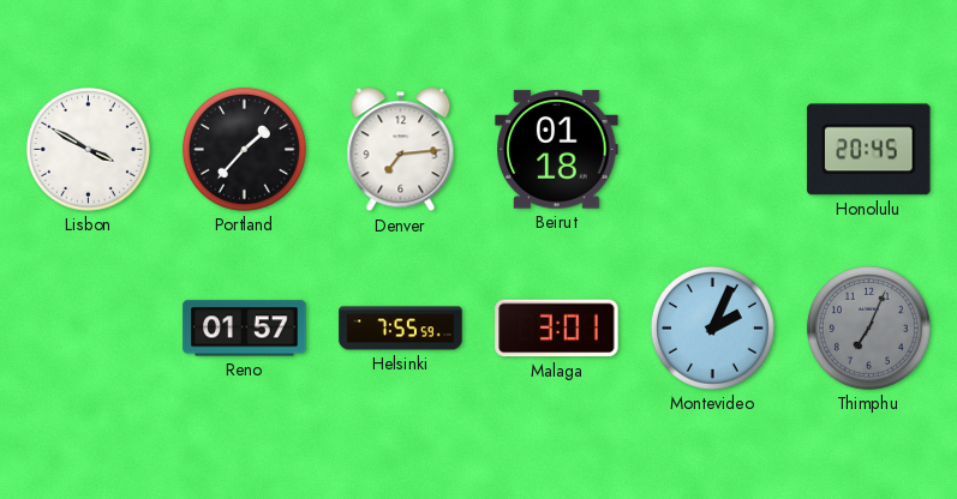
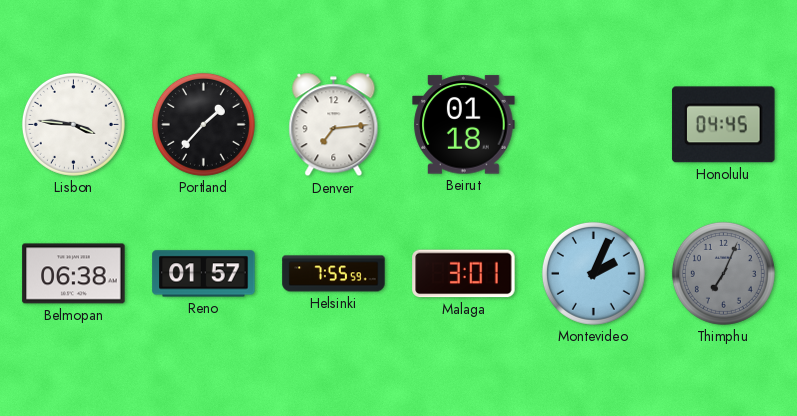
Lisbon: 3:50 -> 3:46 (73, 124)
Honolulu: 20:45 -> 04:45 (724, 125)
Belmopan: none -> 06:38 (74, 274)
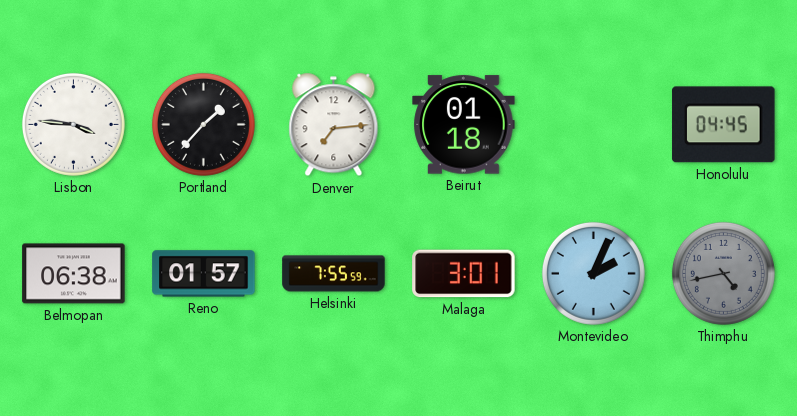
Thimphu: 7:04 -> 4:43 (723, 273)
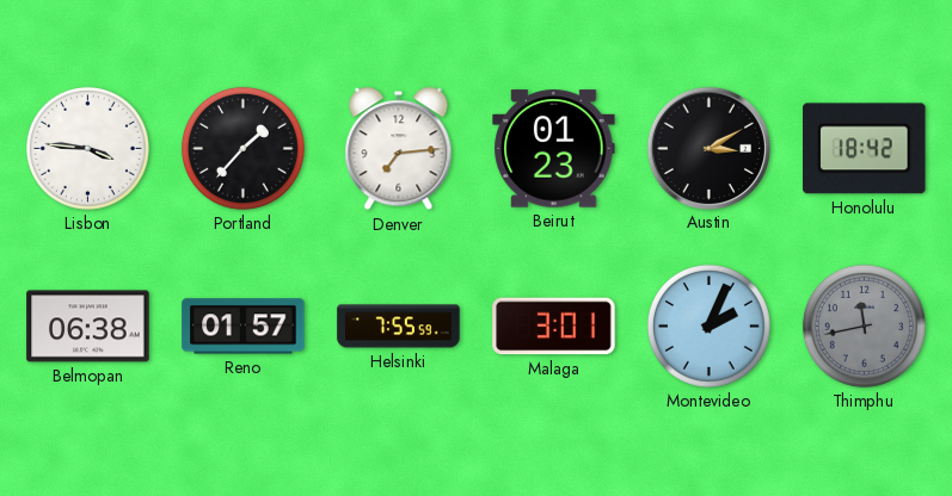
Beirut: 01:18 -> 01:23 (554, 149)
Austin: none -> 3:10 (708, 148)
Honolulu: 04:45 -> 18:42 (865, 149)
Thimphu: 4:43 -> 11:43 (864, 325)
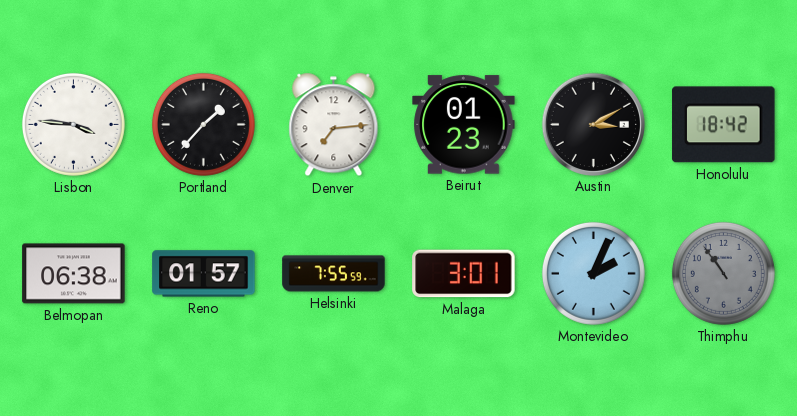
Thimphu: 11:43 -> 10:54 (723, 273)
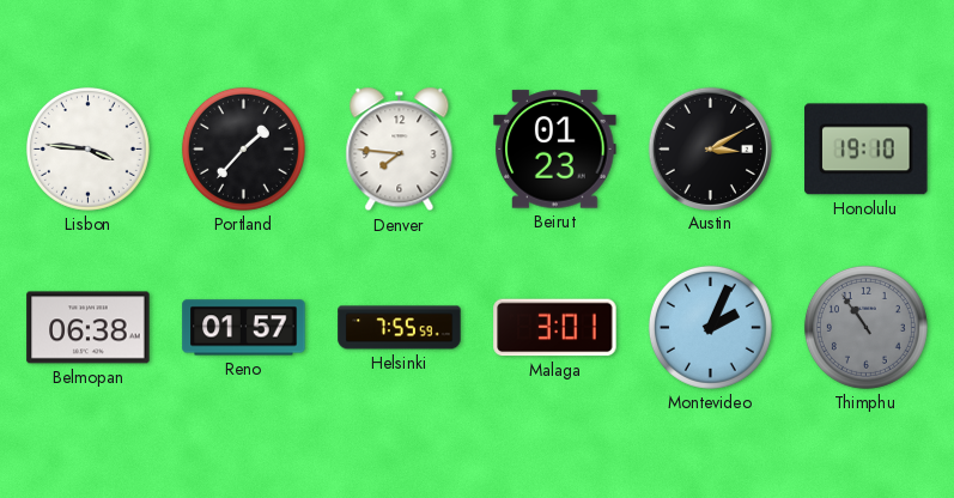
Denver: 7:14 -> 7:46 (400, 150)
Honolulu: 18:42 -> 19:10 (867, 150)
